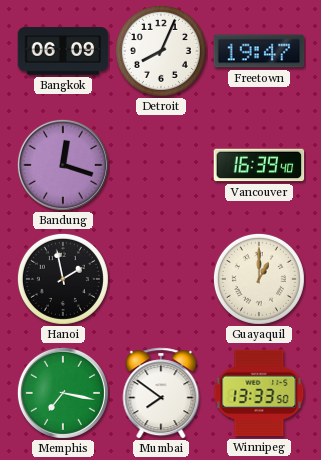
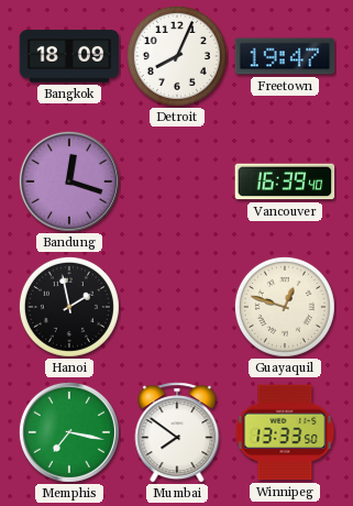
Bangkok: 06:09 -> 18:09 (69, 56)
Guayaquil: 1:00 -> 12:48 (285, 307)
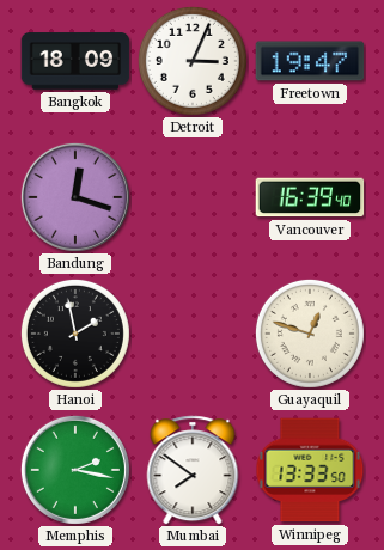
Detroit: 8:04 -> 3:04 (193, 61)
Memphis: 7:17 -> 2:17 (75, 470)
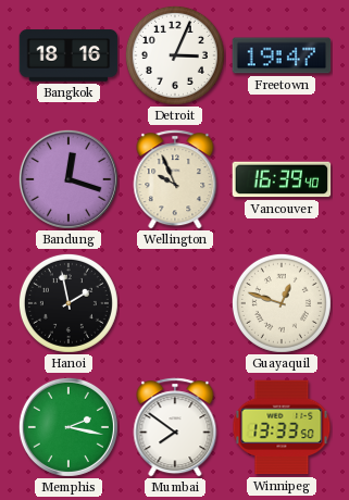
Bangkok: 18:09 -> 18:16 (68, 55)
Wellington: none -> 9:56 (175, 179)
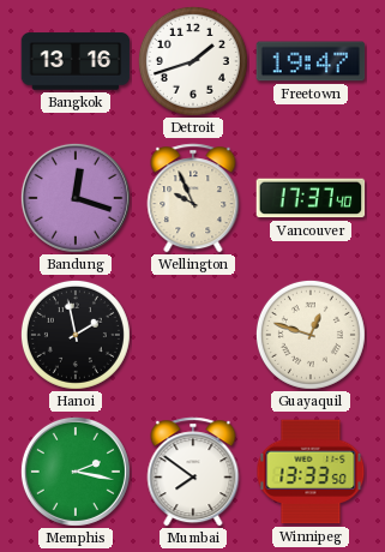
Bangkok: 18:16 -> 13:16 (76, 61)
Detroit: 3:04 -> 1:42 (193, 61)
Vancouver: 16:39 -> 17:37 (311, 198)
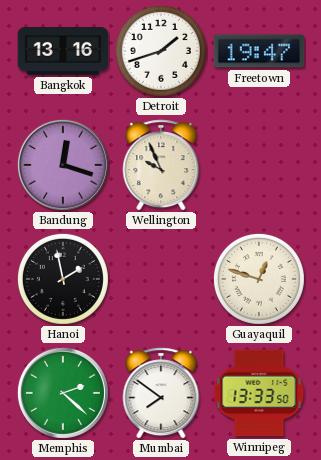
Vancouver: 17:37 -> none (311, 198)
Memphis: 2:17 -> 2:22 (63, 393)
